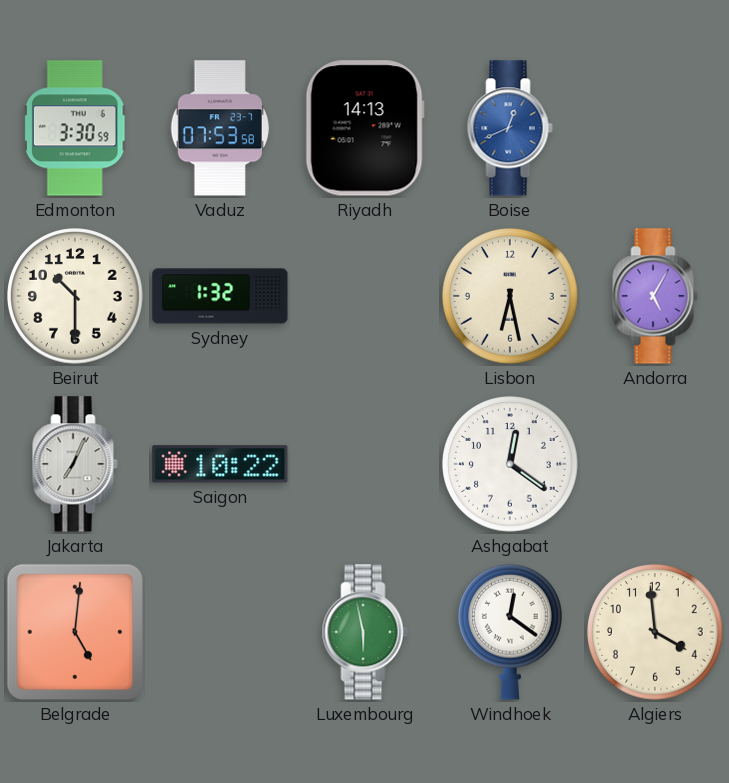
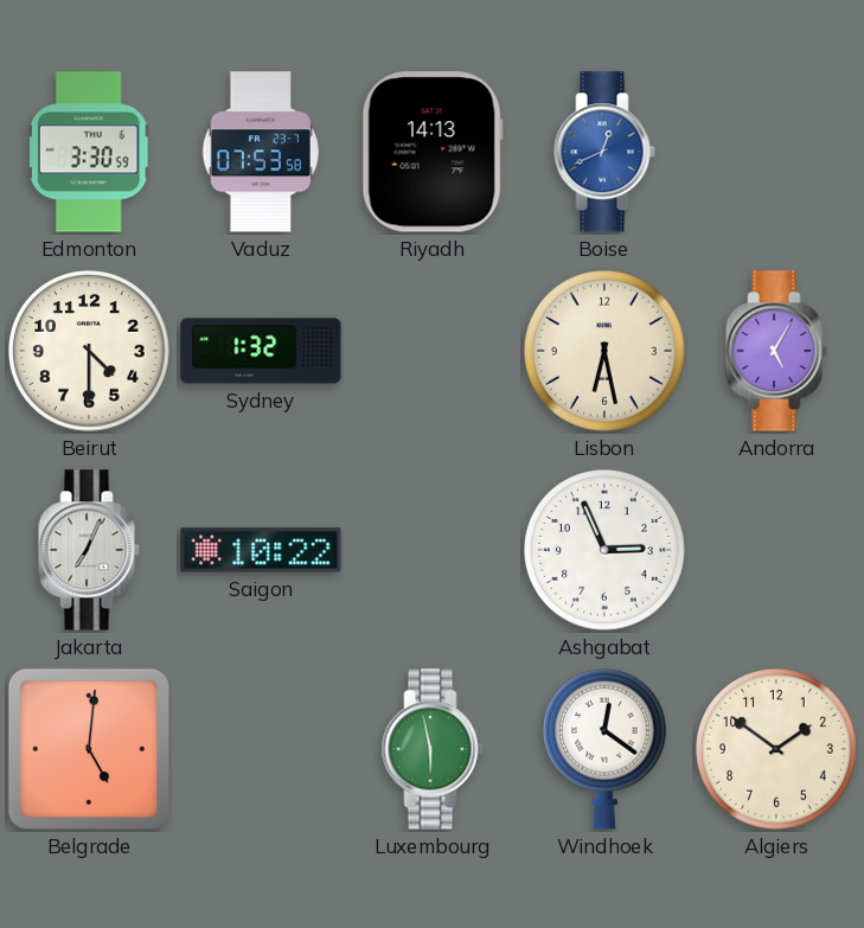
Beirut: 10:30 -> 4:30 (90, 352)
Ashgabat: 12:21 -> 2:56 (606, 551)
Algiers: 3:59 -> 1:51 (777, 750)
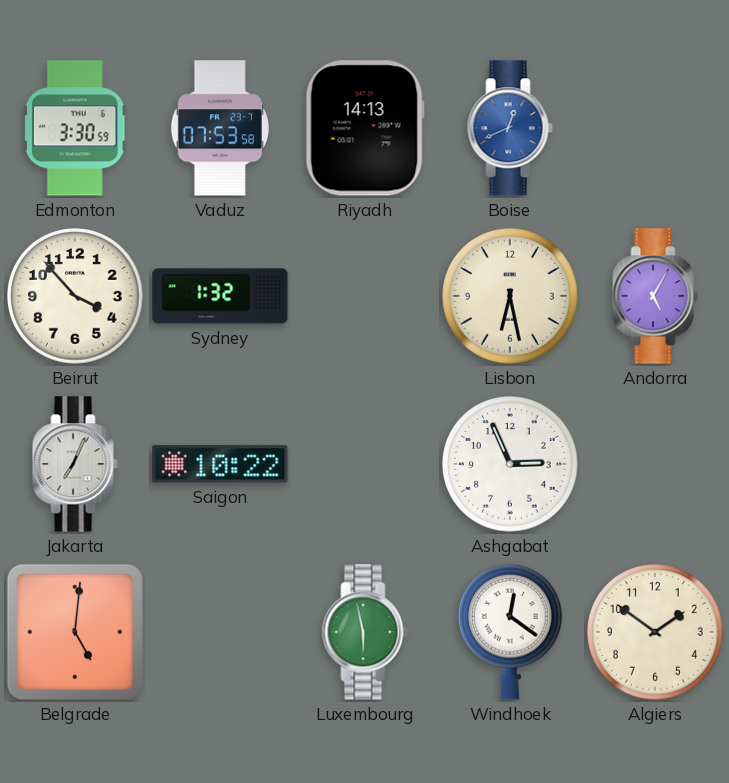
Beirut: 4:30 -> 3:53 (76, 297)
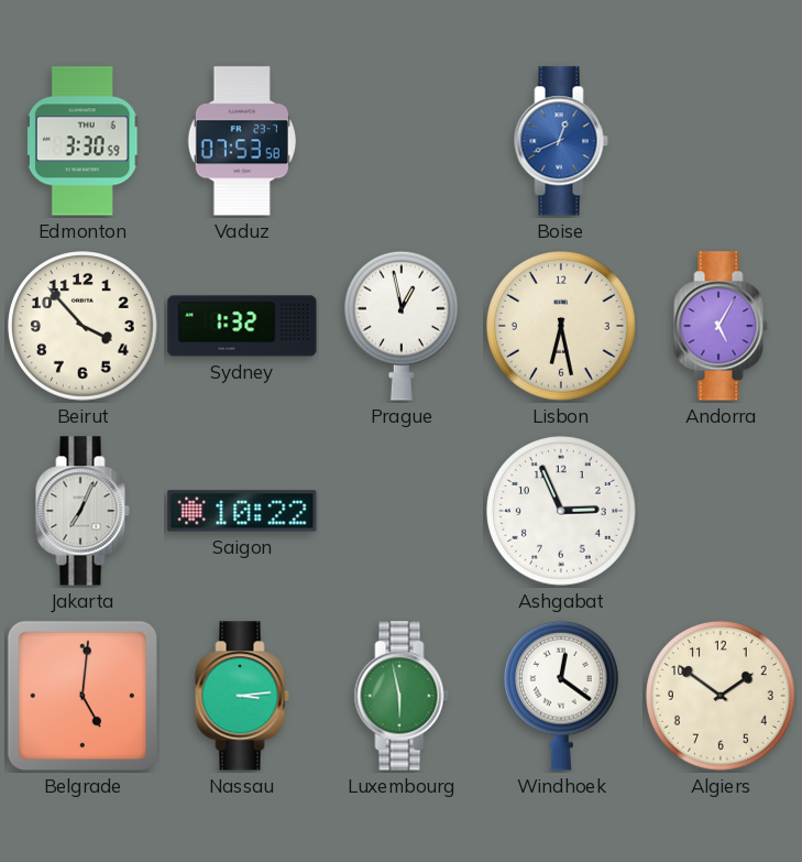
Riyadh: 14:13 -> none (365, 128)
Prague: none -> 12:58 (402, 326)
Nassau: none -> 3:14 (242, 696)
